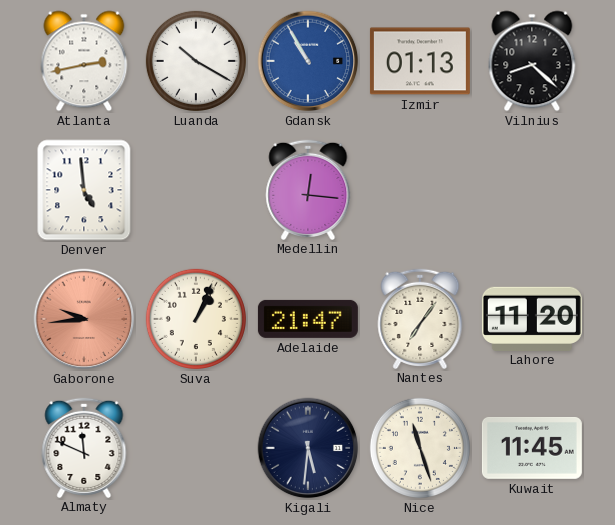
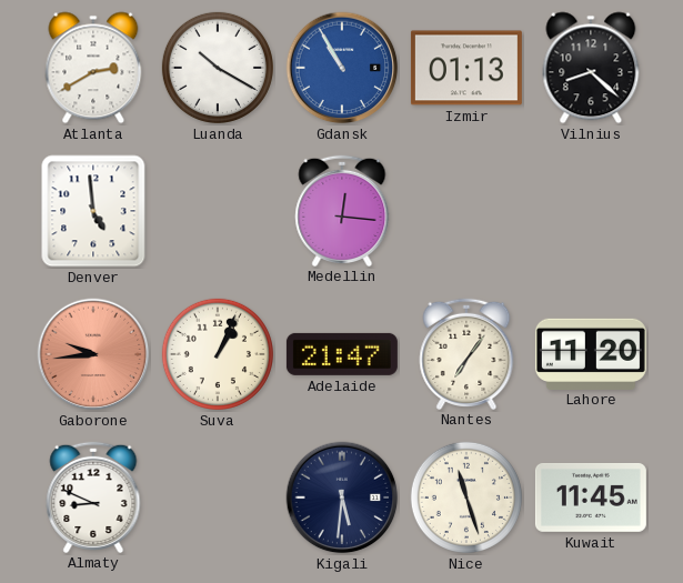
Atlanta: 2:43 -> 2:40 (93, 68)
Almaty: 11:49 -> 8:49 (93, 496)
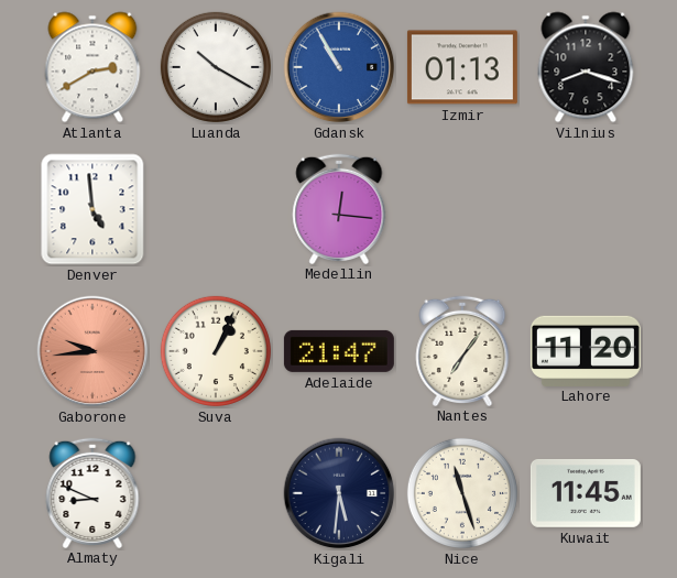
Vilnius: 8:22 -> 8:18 (586, 67)
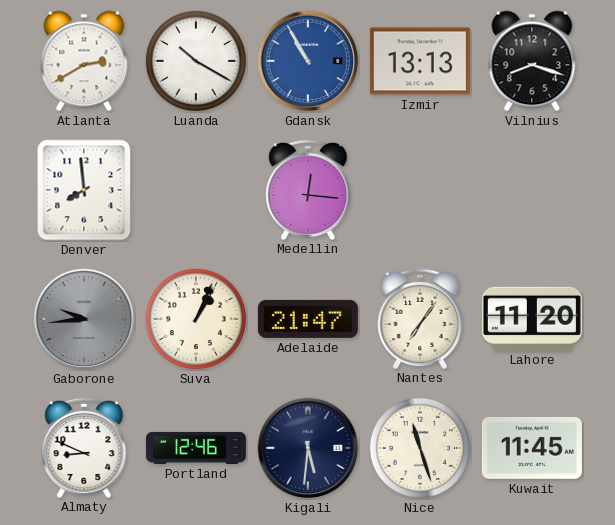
Izmir: 01:13 -> 13:13 (420, 61)
Denver: 4:59 -> 7:59 (84, 190)
Gaborone dial: salmon -> grey (84, 319)
Portland: none -> 12:46 (196, 448)
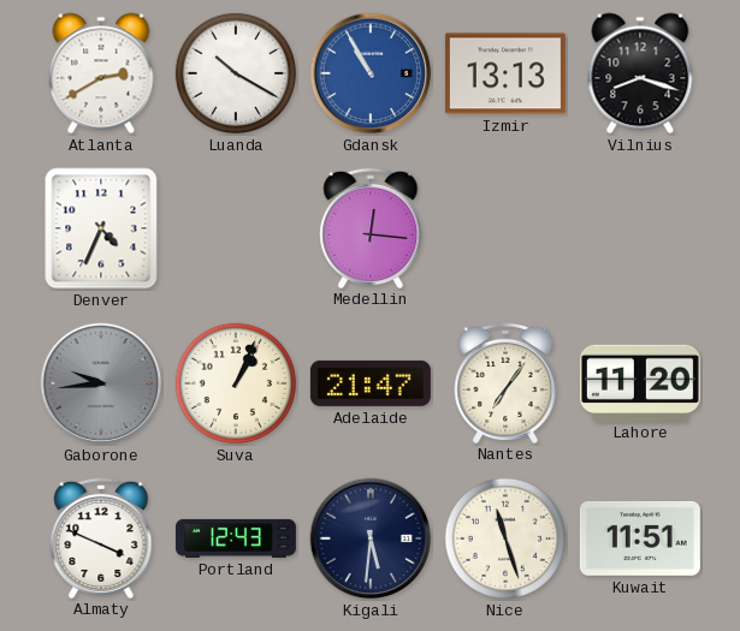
Denver: 7:59 -> 4:34 (101, 228)
Almaty: 8:49 -> 3:49 (101, 537)
Portland: 12:46 -> 12:43 (236, 538)
Kuwait: 11:45 -> 11:51 (640, 538)
